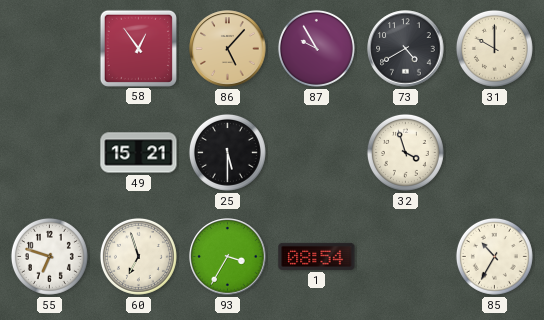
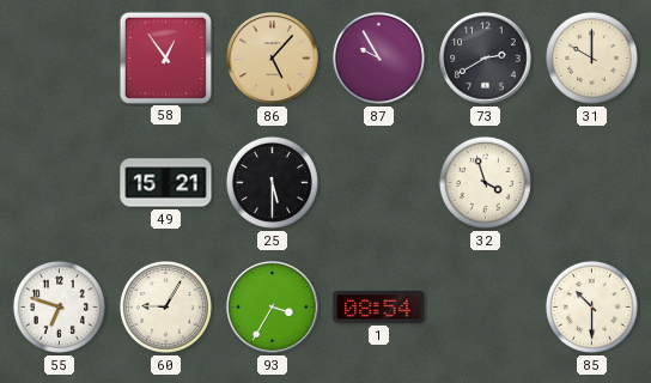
73: 4:40 -> 2:40 (486, 59)
60: 6:57 -> 9:05 (165, 306)
85: 10:35 -> 10:30 (591, 306)
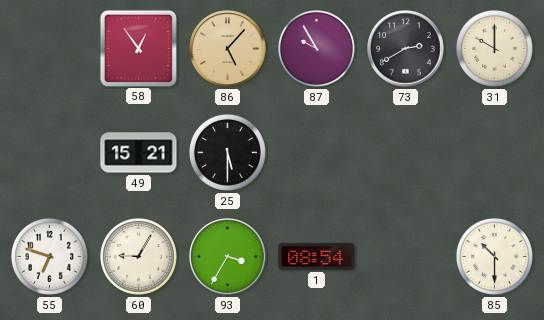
32: 3:57 -> none (485, 182)
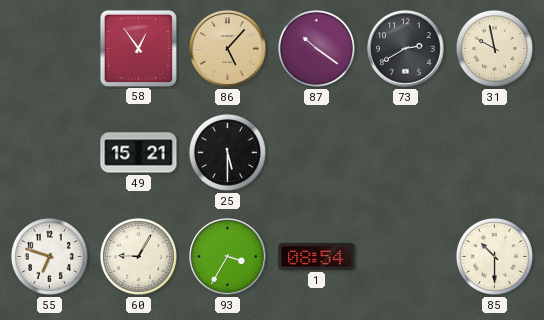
87: 9:55 -> 10:21 (316, 48)
31: 10:00 -> 9:58 (494, 48)
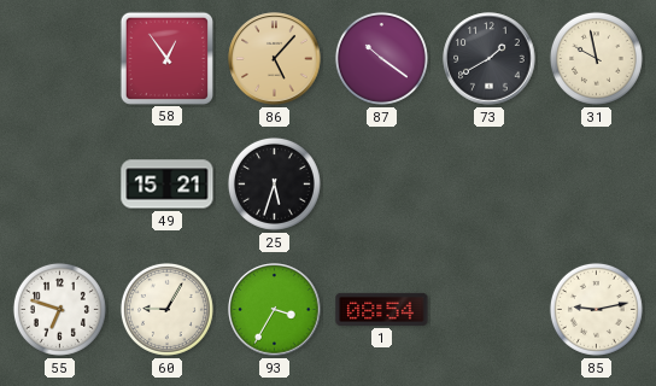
73: 2:40 -> 1:40 (490, 59)
25: 5:30 -> 5:33 (274, 183)
85: 10:30 -> 9:13 (596, 309)
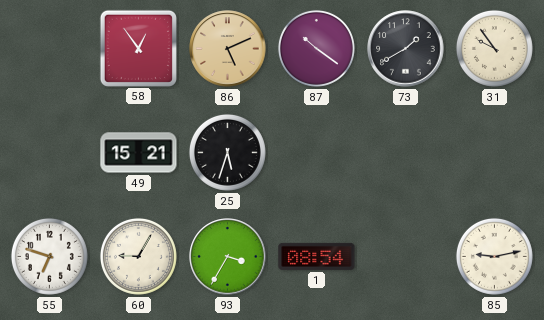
86: 5:07 -> 5:11 (228, 49)
31: 9:58 -> 9:54 (494, 48)
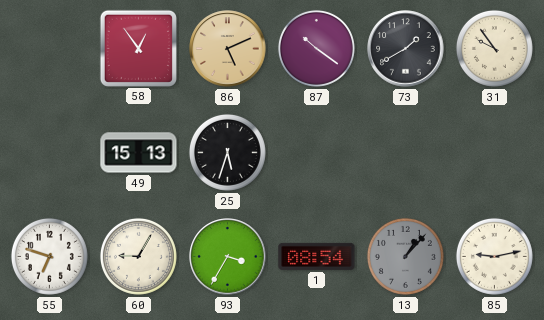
49: 15:21 -> 15:13 (139, 153)
13: none -> 1:07 (405, 256)
